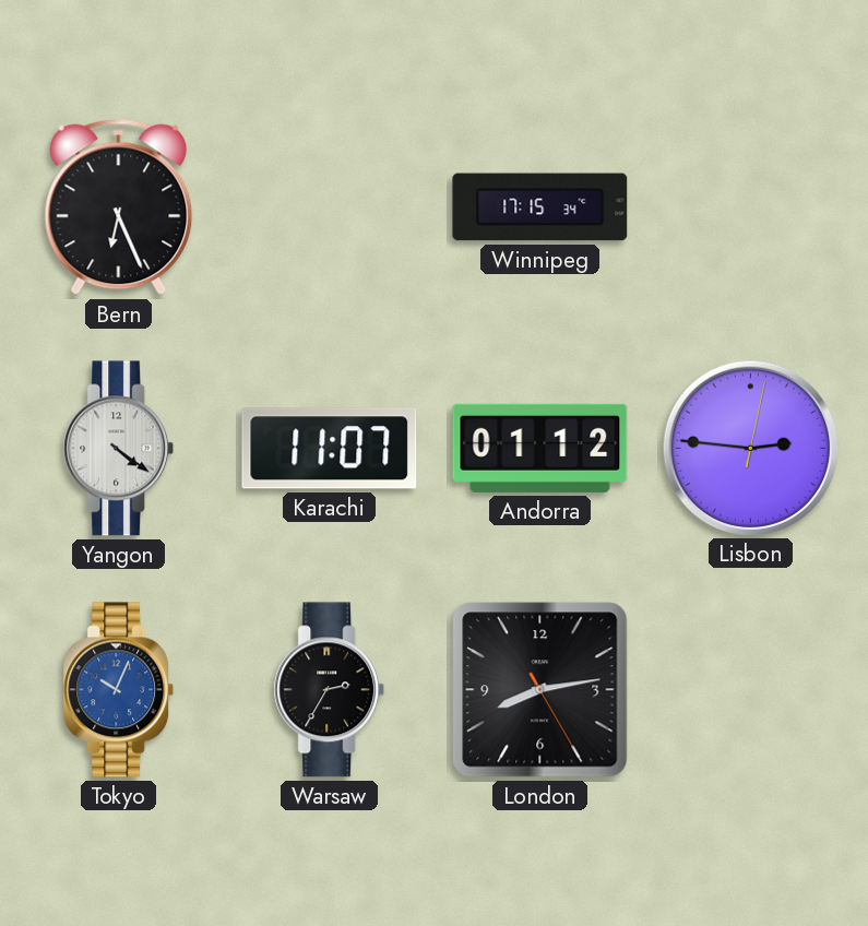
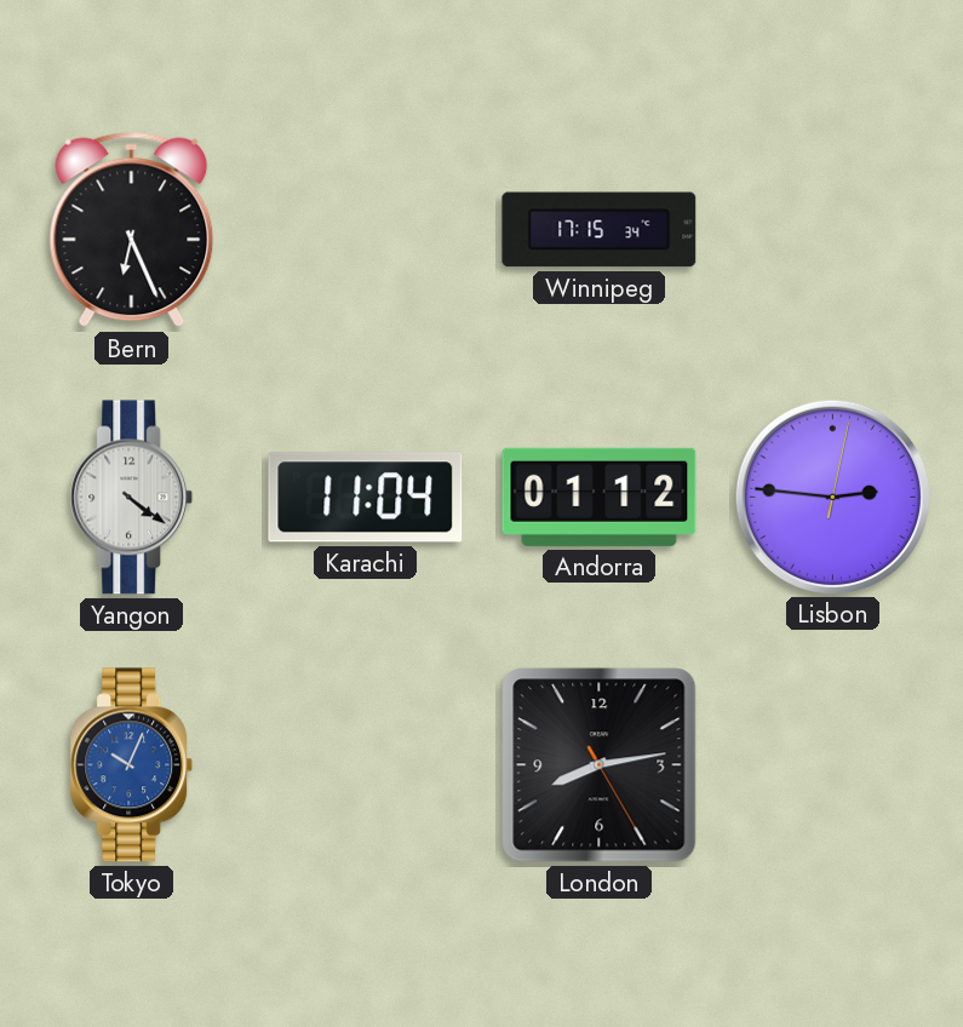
Karachi: 11:07 -> 11:04 (366, 498)
Warsaw: 2:35 -> none (330, 690)
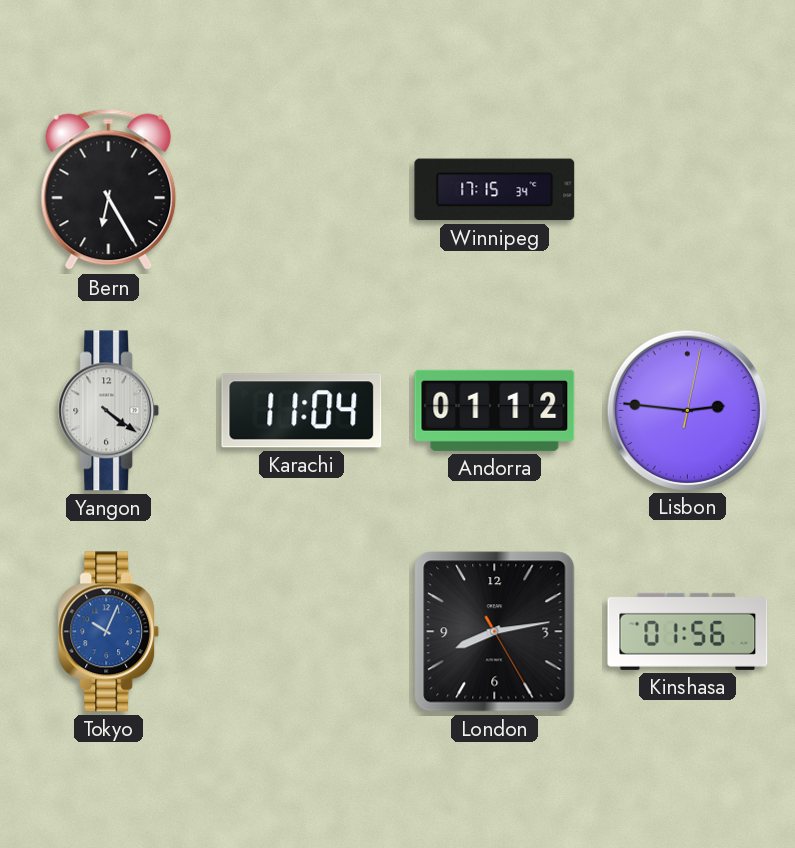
Bern: 6:26 -> 6:25 (109, 190)
Kinshasa: none -> 01:56 (688, 631)
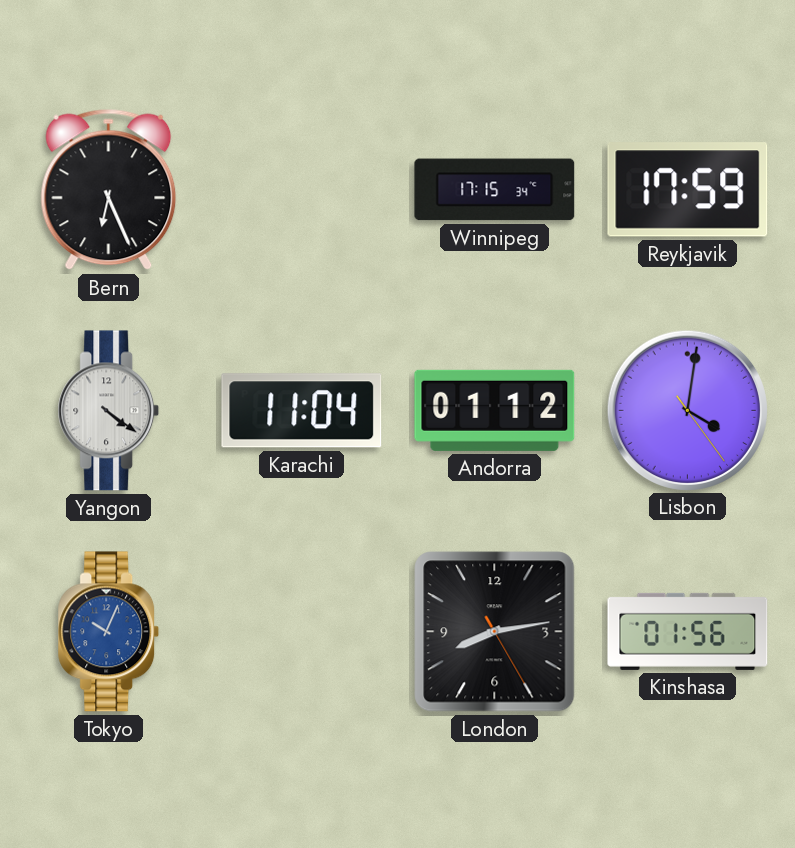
Bern: 6:25 -> 6:26 (109, 190)
Reykjavik: none -> 17:59 (688, 190)
Lisbon: 2:46 -> 4:01 (687, 410)
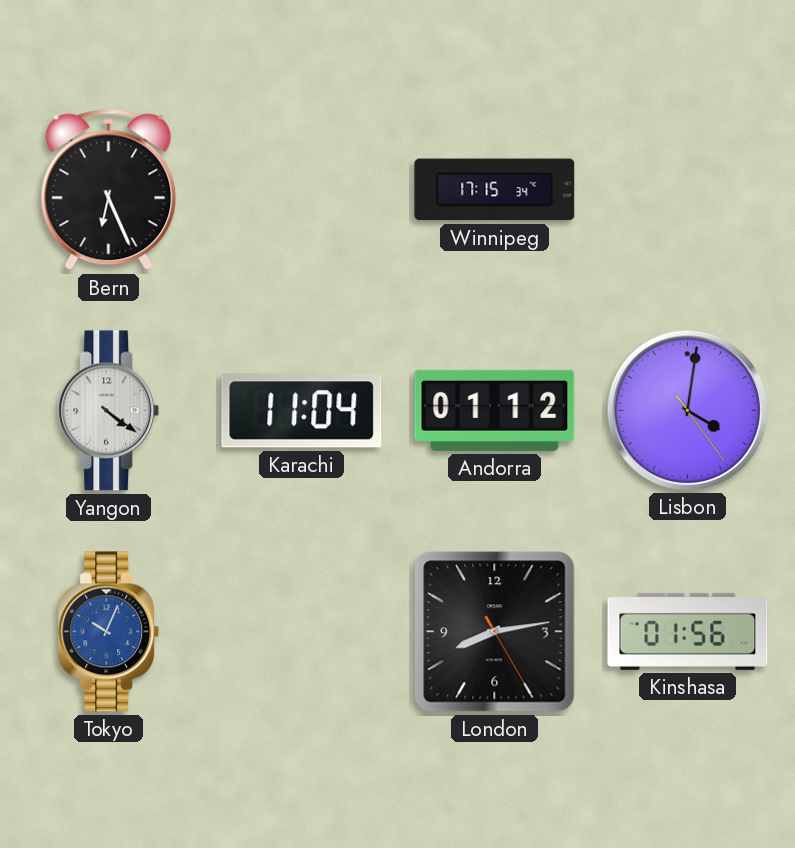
Reykjavik: 17:59 -> none (688, 190)
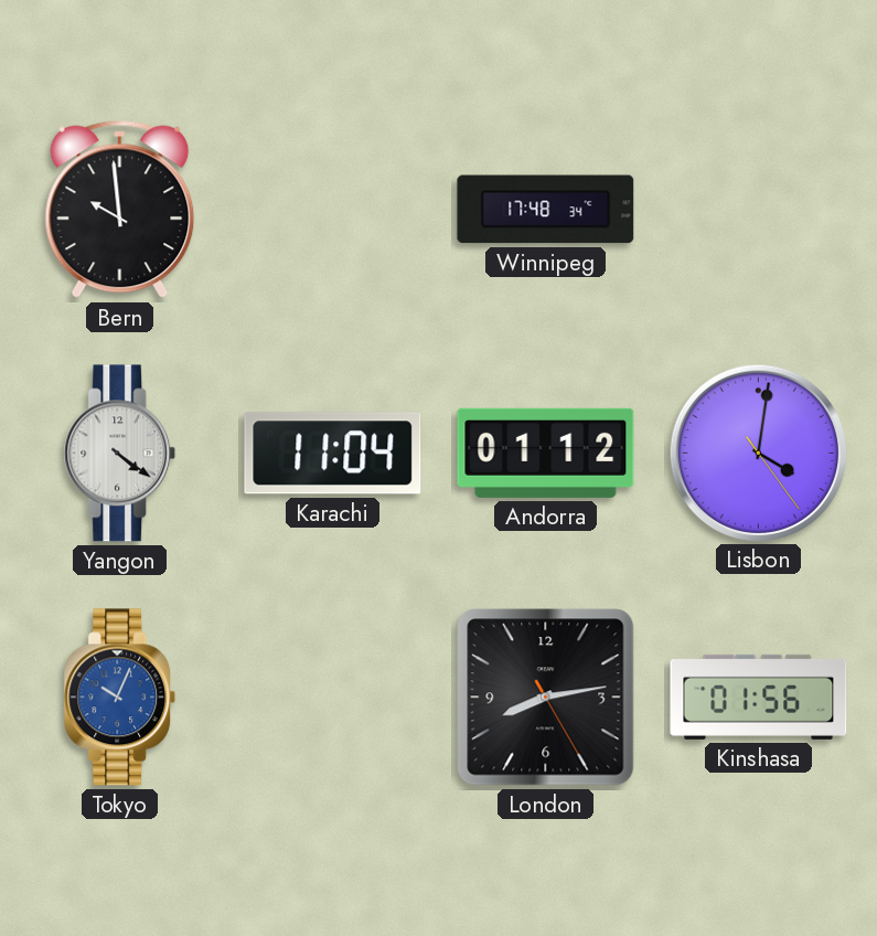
Bern: 6:26 -> 9:59 (120, 210)
Winnipeg: 17:15 -> 17:48 (546, 210)
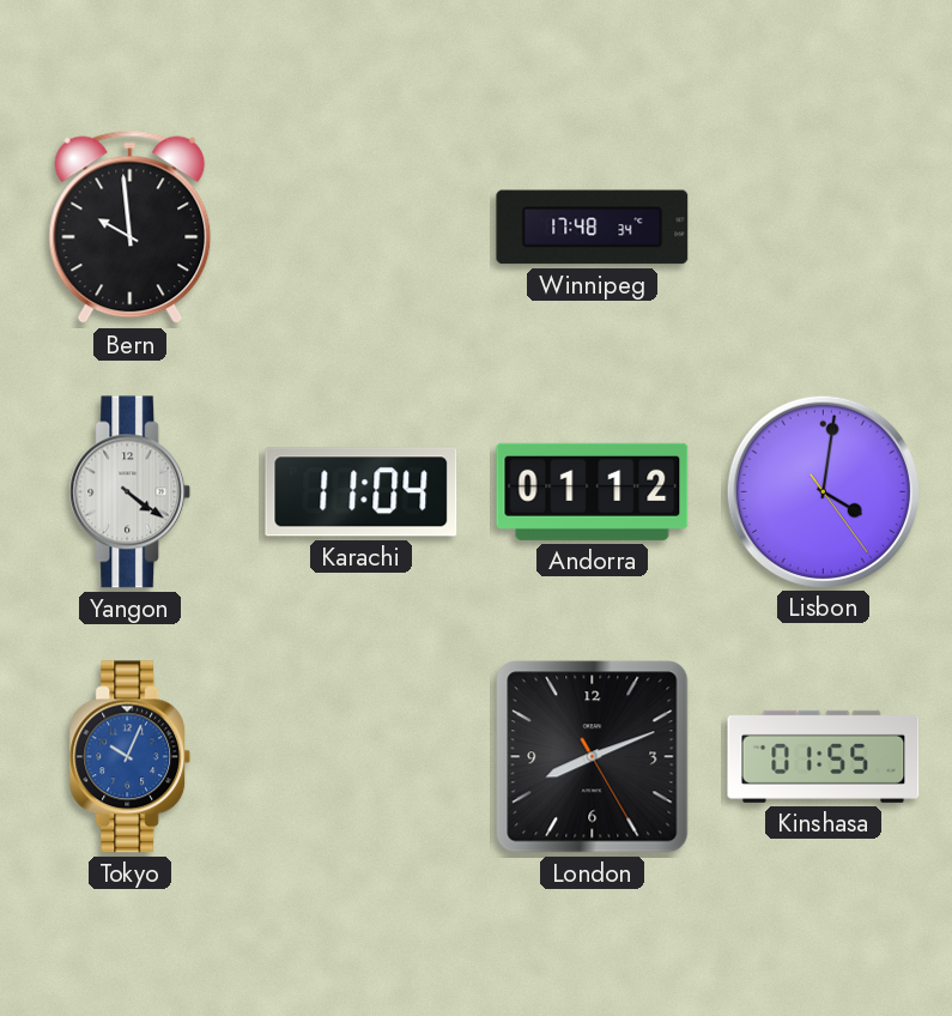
London: 8:13 -> 8:11 (593, 757)
Kinshasa: 01:56 -> 01:55 (824, 756)
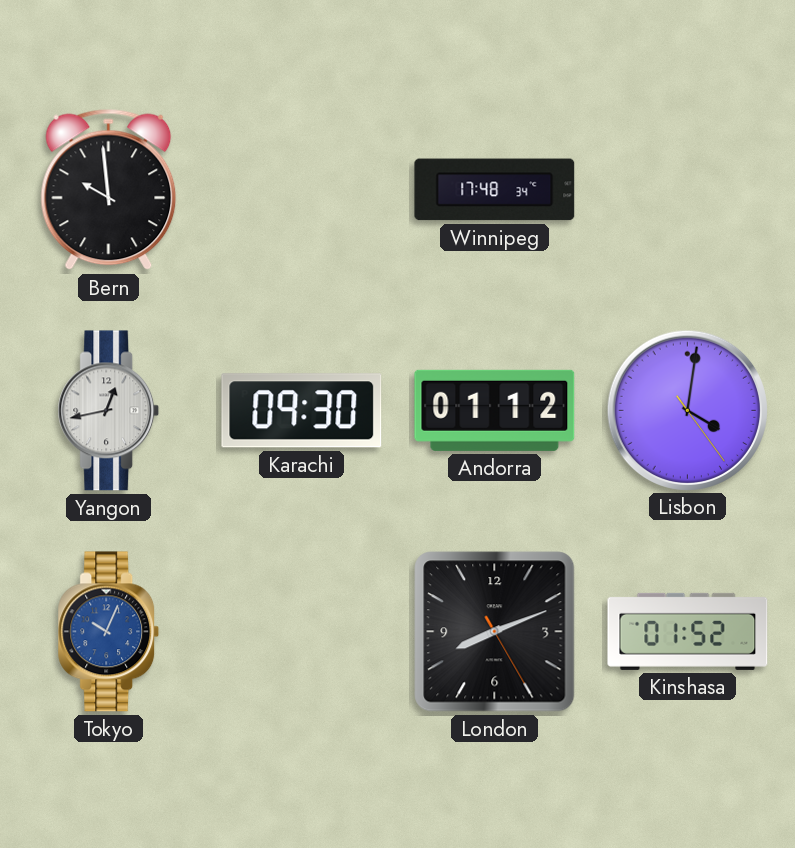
Yangon: 4:21 -> 12:43 (109, 411)
Karachi: 11:04 -> 09:30 (302, 411)
Kinshasa: 01:55 -> 01:52 (688, 631)
